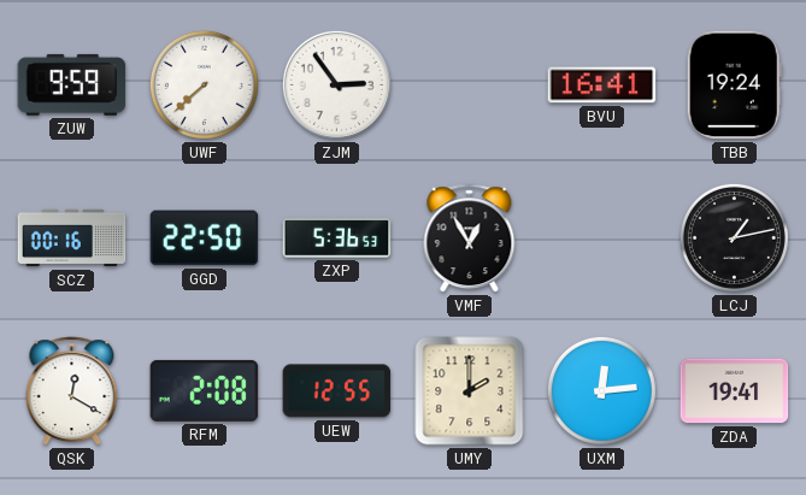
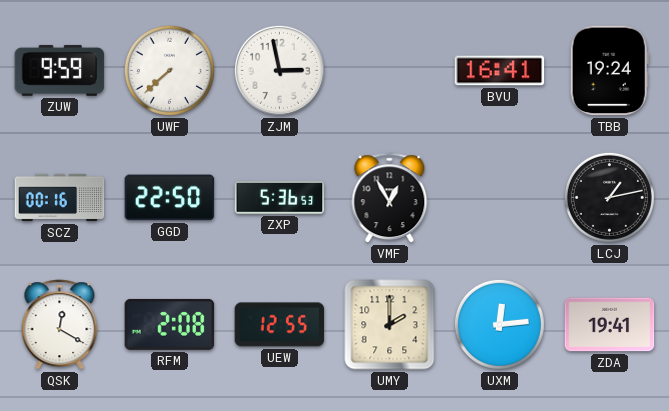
ZJM: 2:54 -> 2:58 (279, 70)
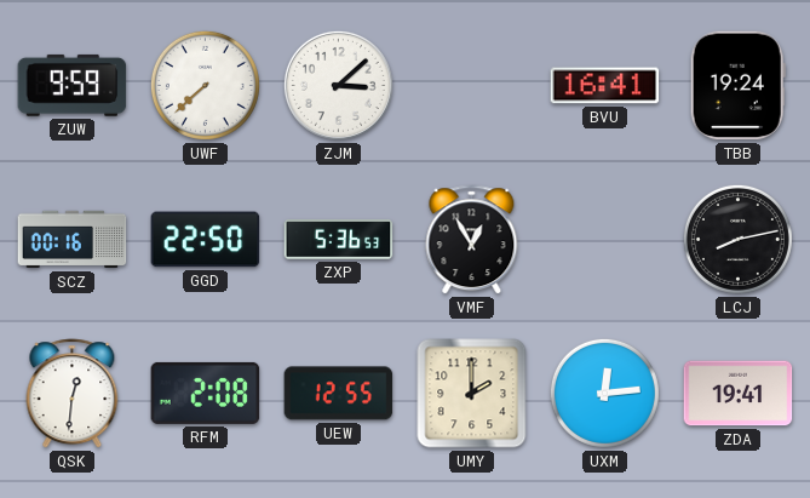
ZJM: 2:58 -> 3:08 (338, 85)
LCJ: 1:13 -> 8:13 (737, 239)
QSK: 12:20 -> 12:31 (73, 394)
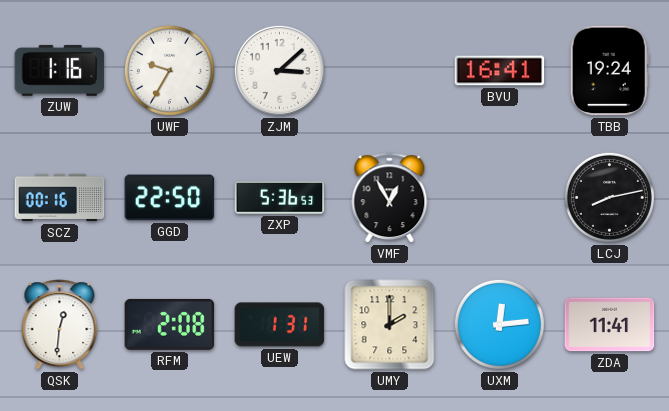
ZUW: 9:59 -> 1:16 (60, 70)
UWF: 7:38 -> 9:35 (169, 70)
UEW: 12:55 -> 1:31 (280, 325)
ZDA: 19:41 -> 11:41 (610, 325)
